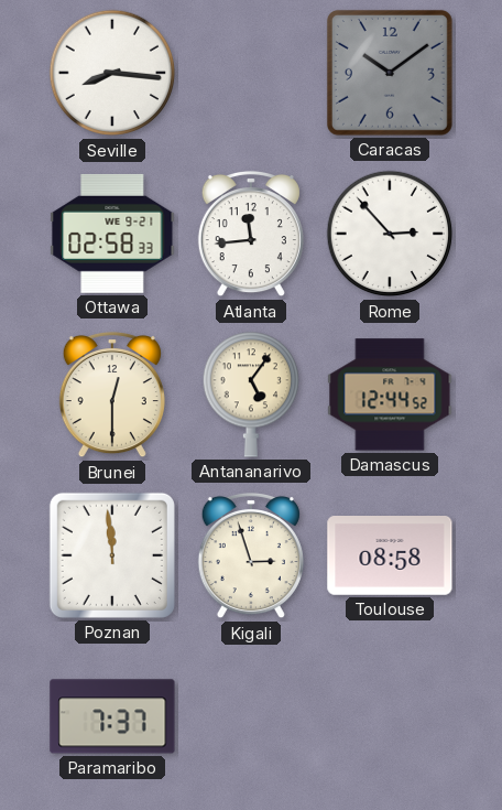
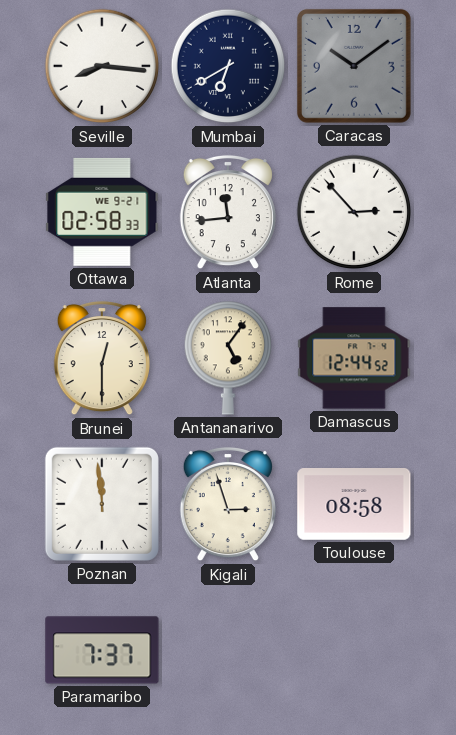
Mumbai: none -> 6:40 (228, 66)
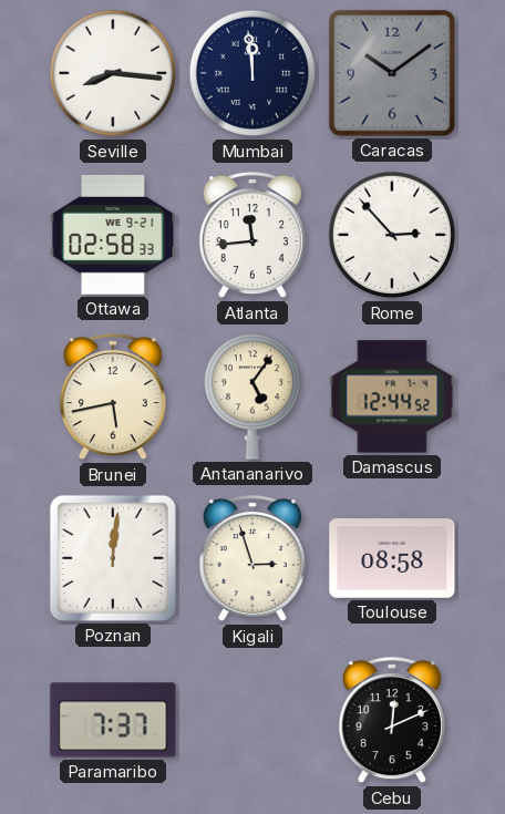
Mumbai: 6:40 -> 11:59 (252, 73)
Brunei: 12:30 -> 5:43 (113, 396)
Poznan: 11:59 -> 12:01 (113, 558)
Cebu: none -> 12:11 (392, 720)
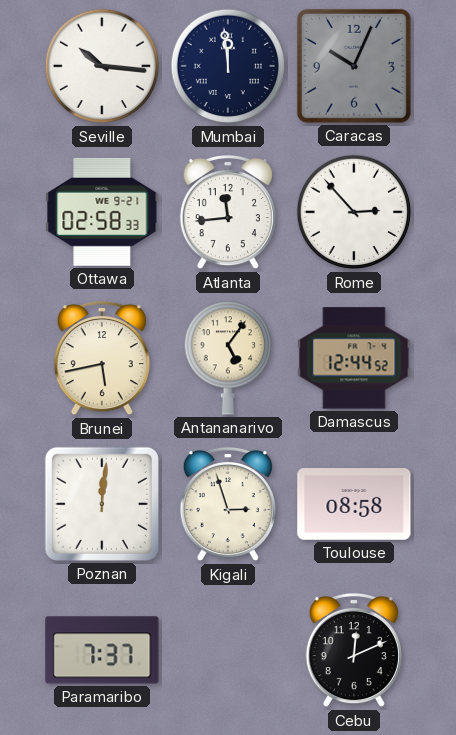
Seville: 8:16 -> 10:16 (102, 66)
Caracas: 10:09 -> 10:04 (354, 66)
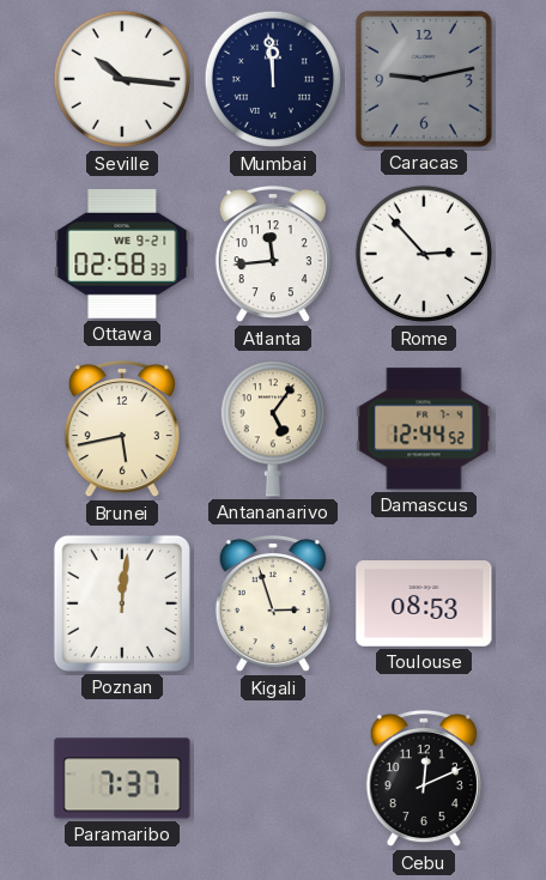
Caracas: 10:04 -> 9:13 (424, 79)
Toulouse: 08:58 -> 08:53 (424, 605)
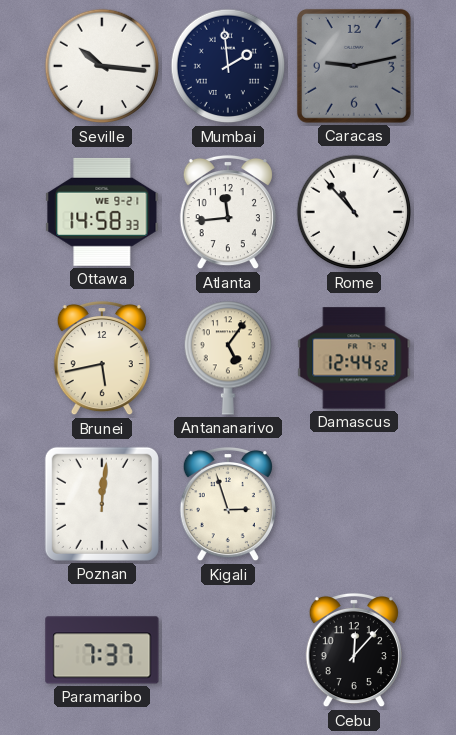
Mumbai: 11:59 -> 1:59 (228, 66)
Ottawa: 02:58 -> 14:58 (102, 212)
Rome: 2:53 -> 10:53 (354, 212)
Toulouse: 08:53 -> none (424, 605)
Cebu: 12:11 -> 12:07 (354, 650)
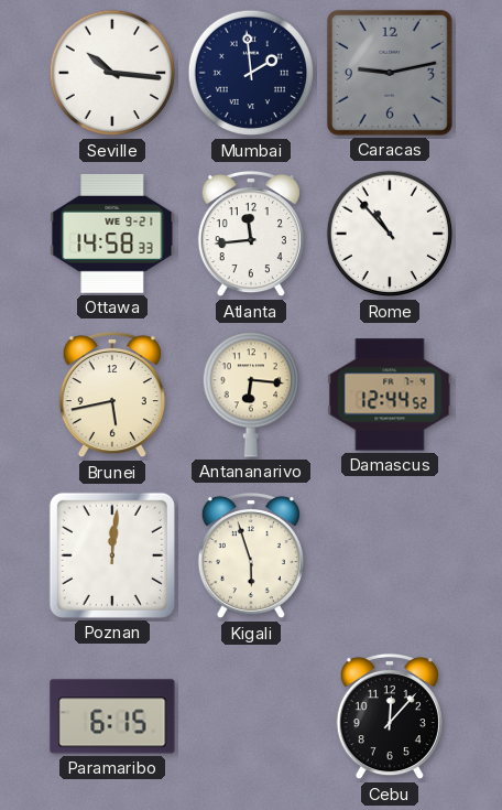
Antananarivo: 5:06 -> 6:16 (250, 395)
Kigali: 2:57 -> 5:57 (251, 555)
Paramaribo: 7:37 -> 6:15 (112, 716)
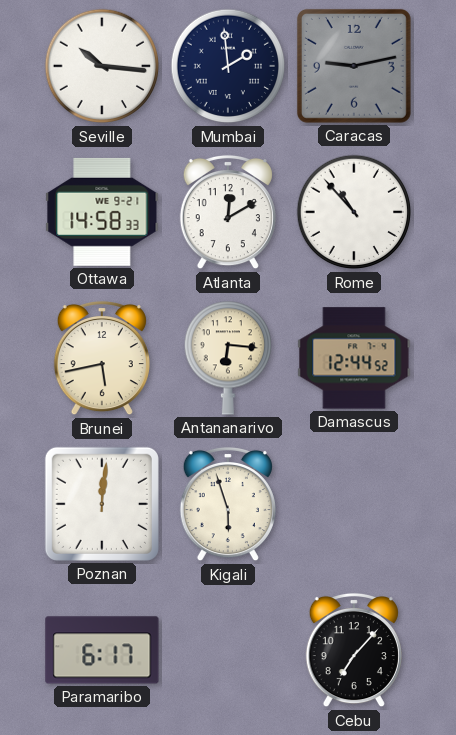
Atlanta: 11:44 -> 12:10 (228, 212)
Paramaribo: 6:15 -> 6:17 (102, 650)
Cebu: 12:07 -> 7:07 (354, 650)
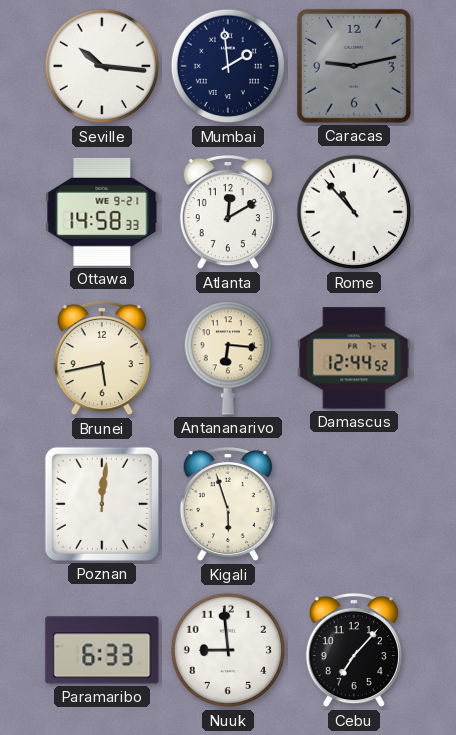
Paramaribo: 6:17 -> 6:33 (102, 650)
Nuuk: none -> 8:59 (228, 650)
